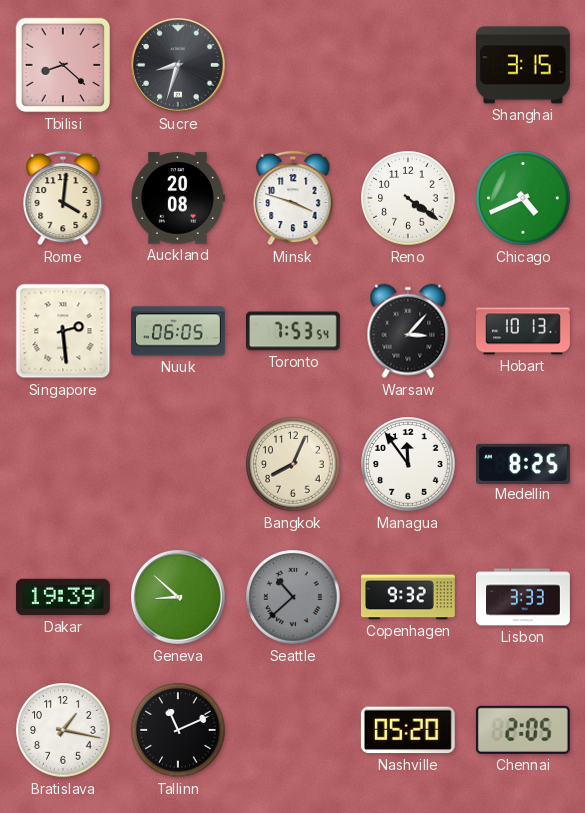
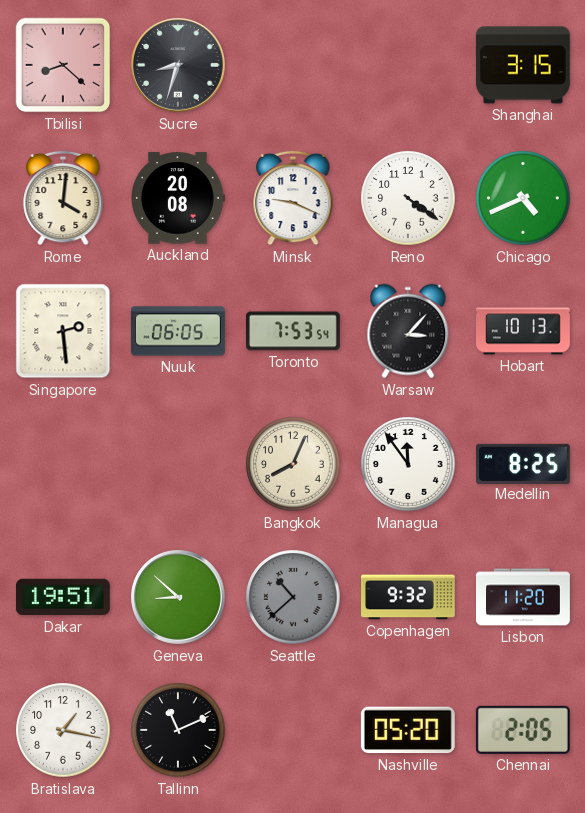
Minsk: 3:48 -> 9:19 (293, 198)
Dakar: 19:39 -> 19:51 (63, 597)
Lisbon: 3:33 -> 11:20 (524, 597)
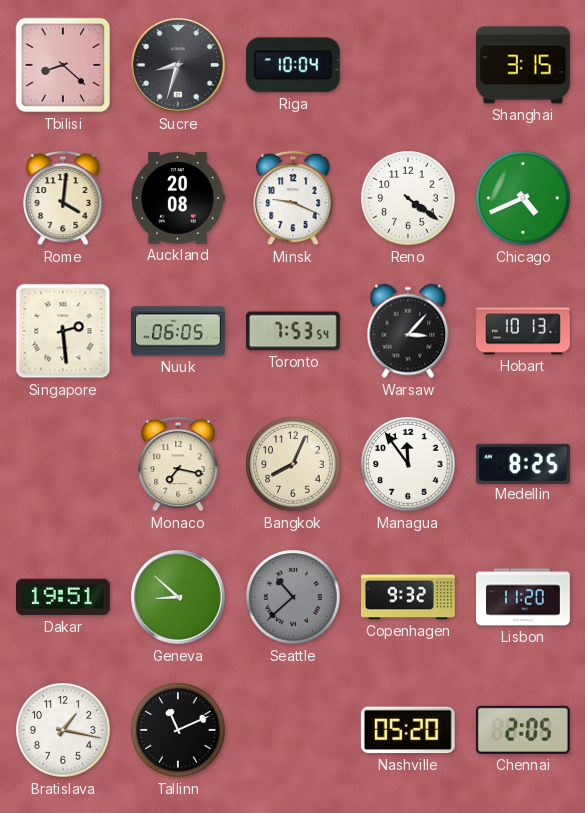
Riga: none -> 10:04 (293, 65)
Monaco: none -> 7:17 (178, 464)
